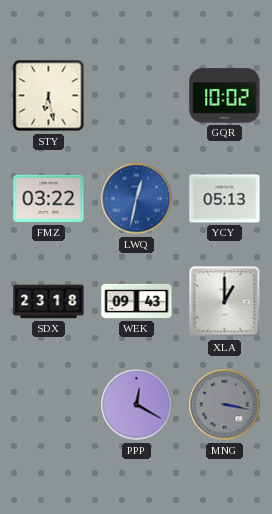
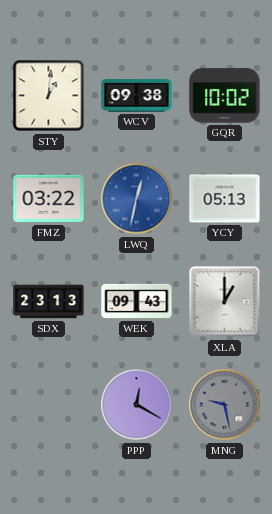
STY: 6:28 -> 1:01 (49, 96)
WCV: none -> 09:38 (137, 96)
SDX: 23:18 -> 23:13 (49, 302)
MNG: 3:17 -> 9:28 (225, 405)
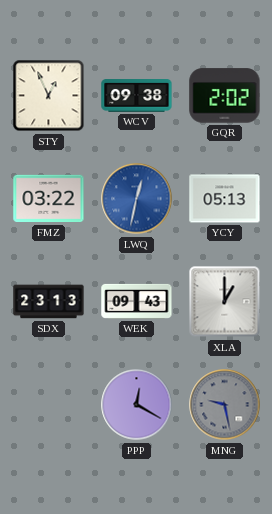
STY: 1:01 -> 12:56 (49, 96)
GQR: 10:02 -> 2:02 (225, 96)
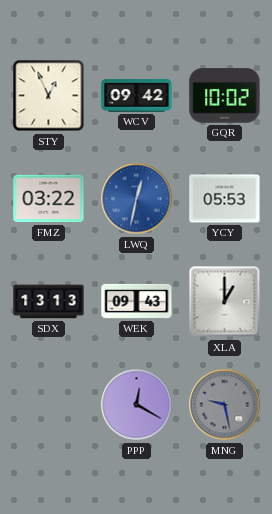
WCV: 09:38 -> 09:42 (137, 96)
GQR: 2:02 -> 10:02 (225, 96)
YCY: 05:13 -> 05:53 (225, 199)
SDX: 23:13 -> 13:13 (49, 302)
